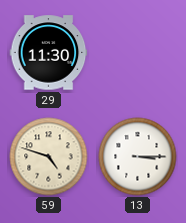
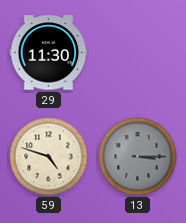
13 dial: white -> grey (138, 157)
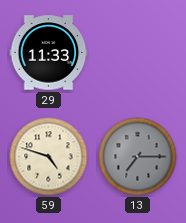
29: 11:30 -> 11:33 (49, 53)
13: 3:15 -> 7:15 (138, 157)
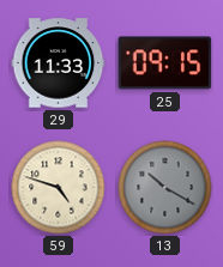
25: none -> 09:15 (165, 63)
13: 7:15 -> 10:20 (165, 188)
